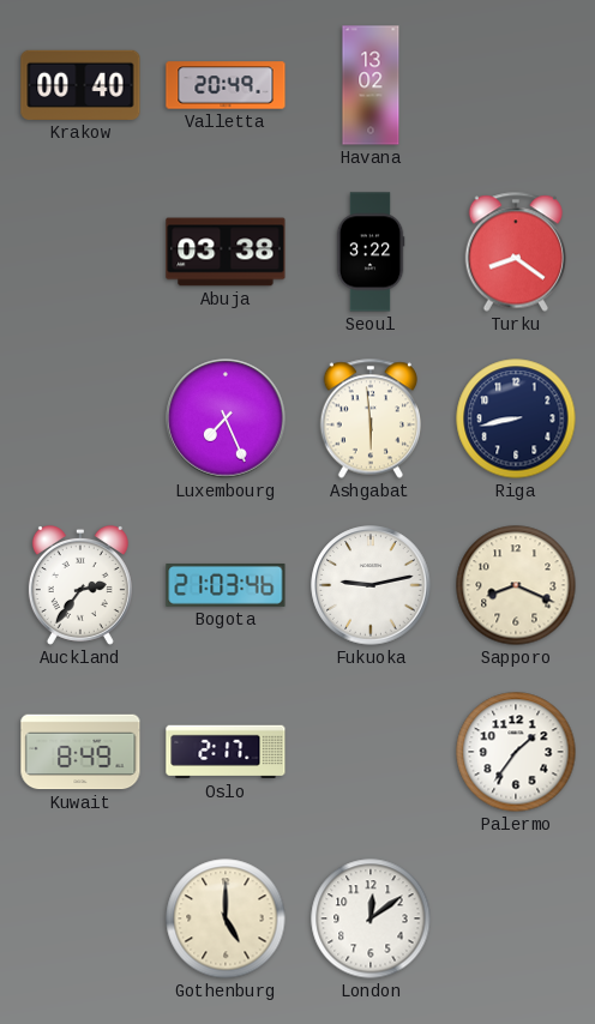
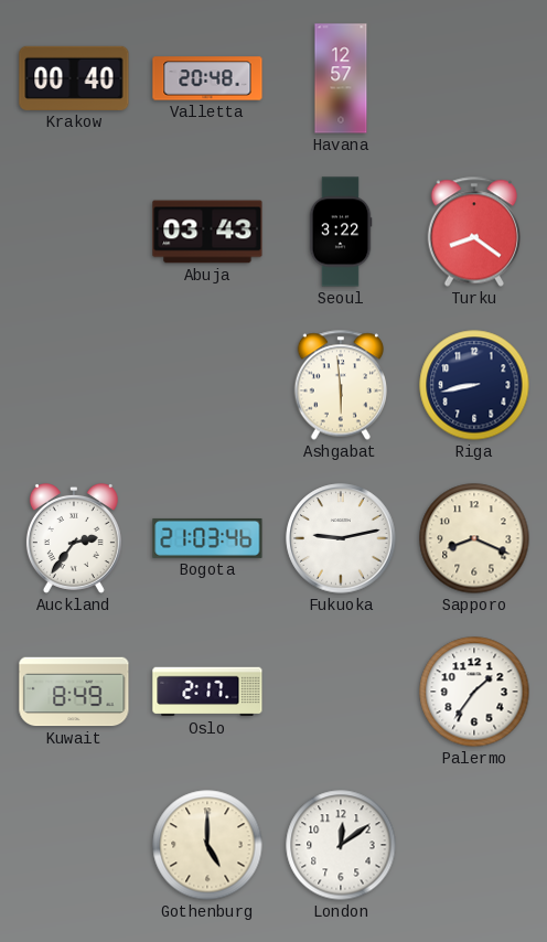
Valletta: 20:49 -> 20:48 (207, 78)
Havana: 13:02 -> 12:57 (341, 78)
Abuja: 03:38 -> 03:43 (207, 232)
Luxembourg: 7:26 -> none (226, 418)
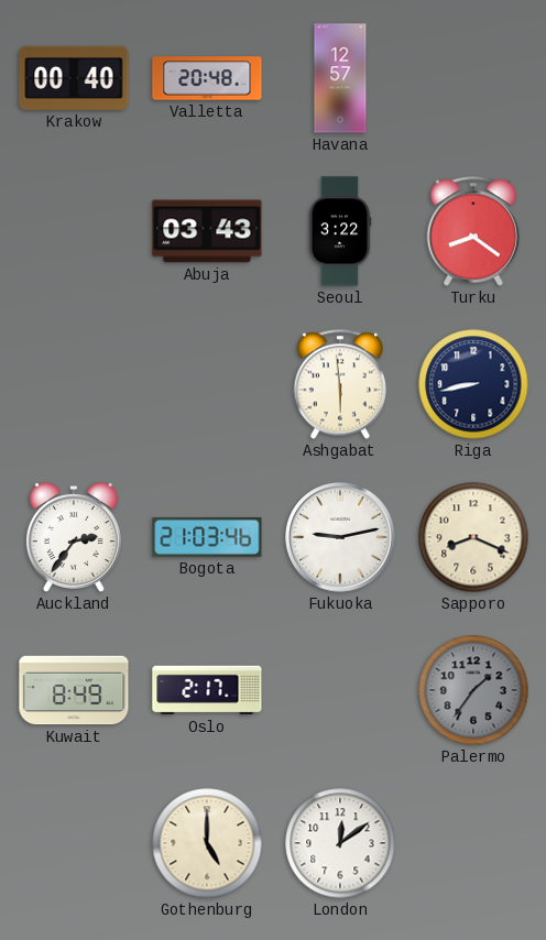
Palermo dial: white -> grey (473, 690)
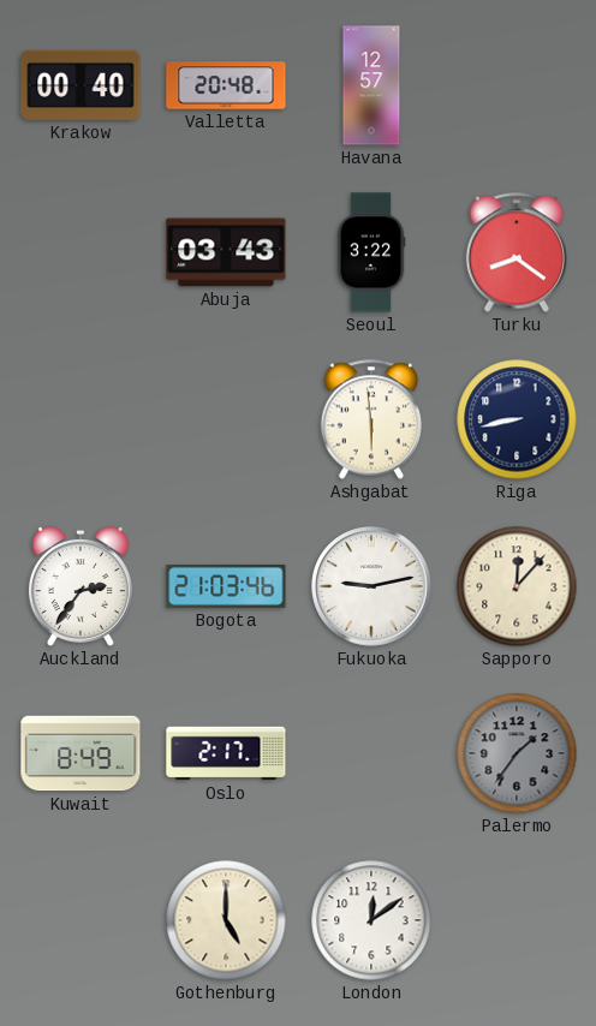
Sapporo: 8:19 -> 12:07 (517, 586)
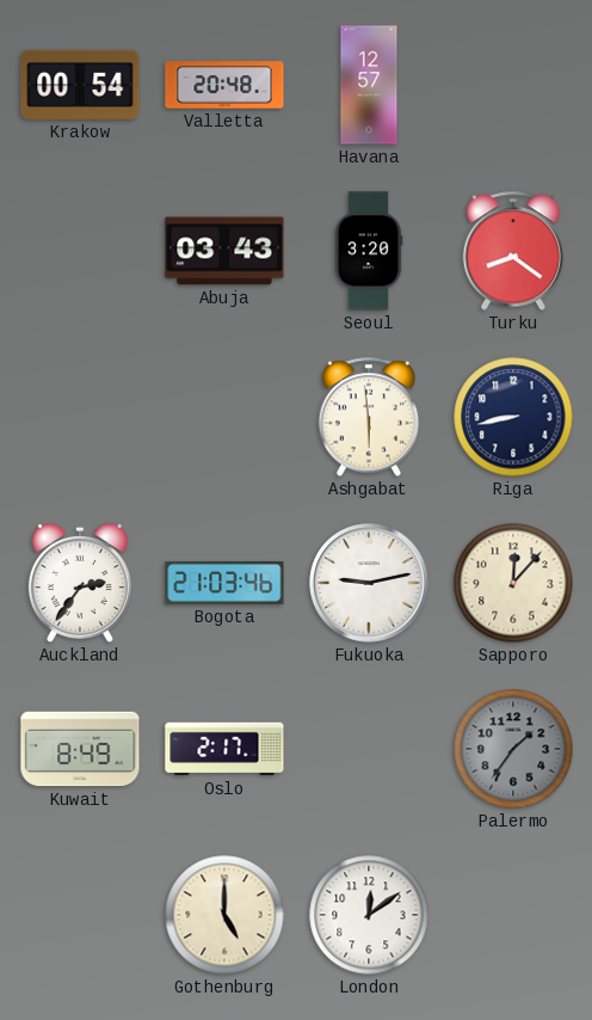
Krakow: 00:40 -> 00:54 (80, 85)
Seoul: 3:22 -> 3:20 (369, 251)
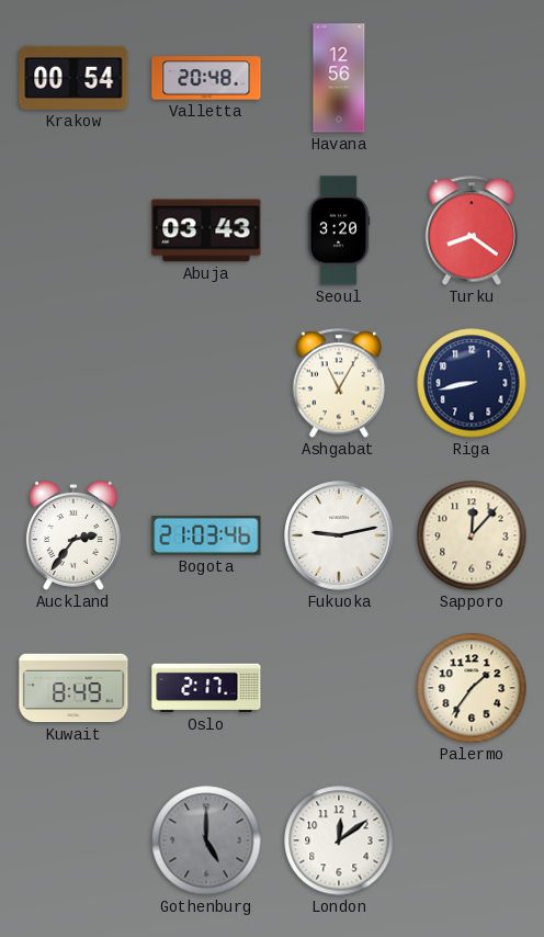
Havana: 12:57 -> 12:56 (339, 78)
Ashgabat: 5:59 -> 11:05 (338, 383)
Palermo dial: grey -> cream (472, 688)
Gothenburg dial: cream -> grey (206, 840)
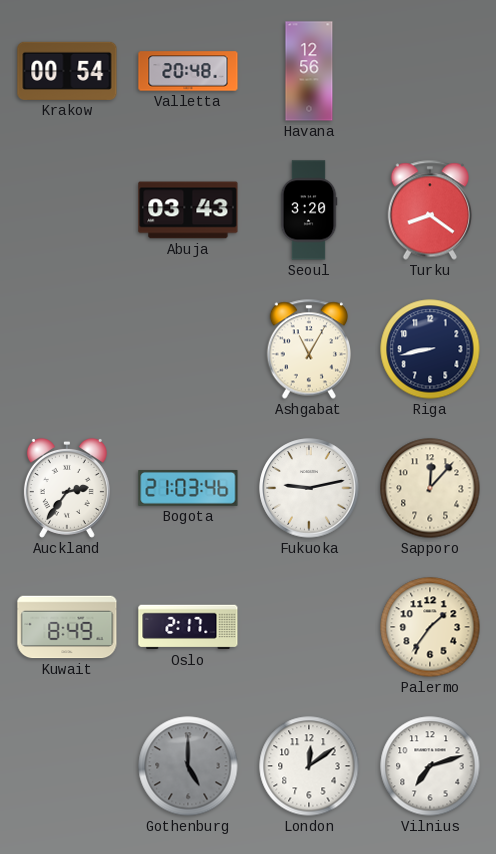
Vilnius: none -> 7:12 (430, 766)
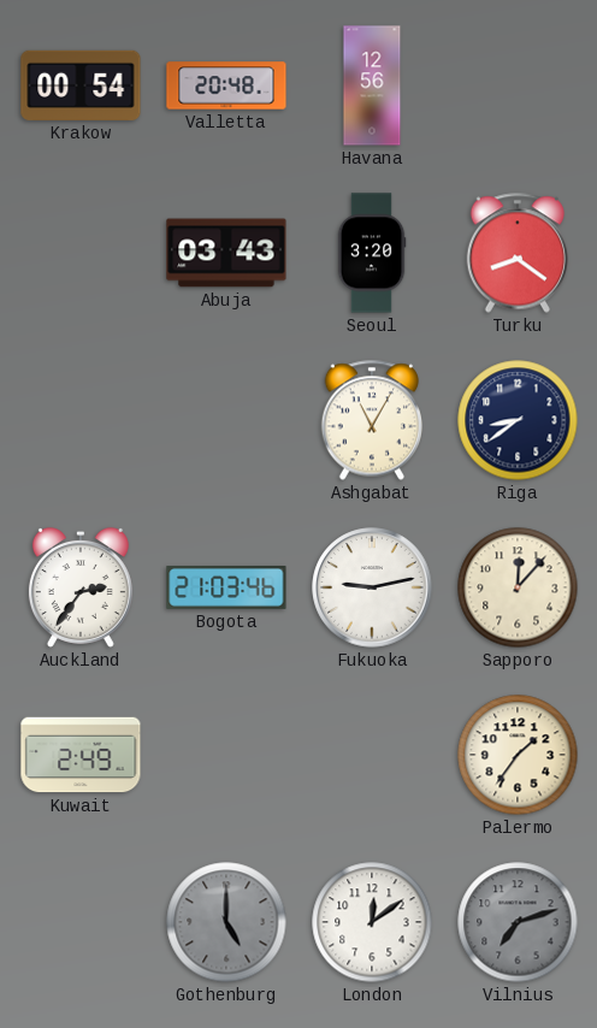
Riga: 8:43 -> 8:39 (518, 420)
Kuwait: 8:49 -> 2:49 (81, 755)
Oslo: 2:17 -> none (188, 627)
Vilnius dial: white -> grey (518, 922)
